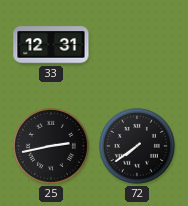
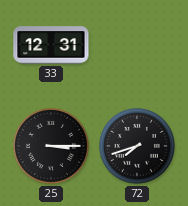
25: 2:43 -> 3:15 (51, 146)
72: 7:39 -> 7:42 (137, 146)
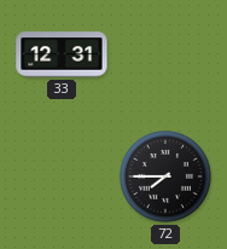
25: 3:15 -> none (51, 146)
72: 7:42 -> 7:45 (165, 176)
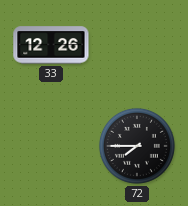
33: 12:31 -> 12:26 (51, 45)
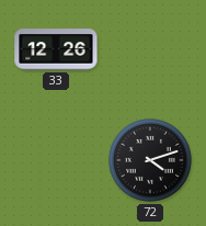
72: 7:45 -> 4:12 (150, 160)
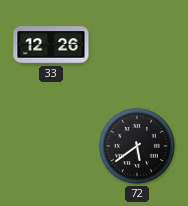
72: 4:12 -> 5:39 (137, 146)
